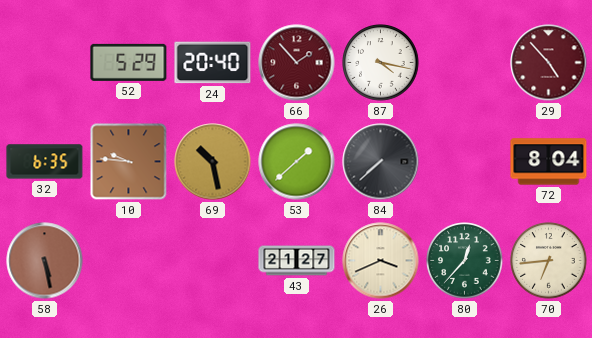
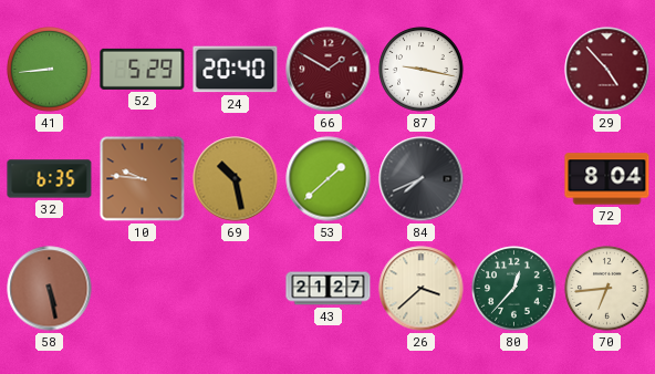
41: none -> 8:44 (50, 70)
66: 1:53 -> 1:50 (329, 70)
87: 4:17 -> 9:17 (422, 70)
84: 7:38 -> 7:41 (422, 179)
26: 3:41 -> 3:38 (422, 289)
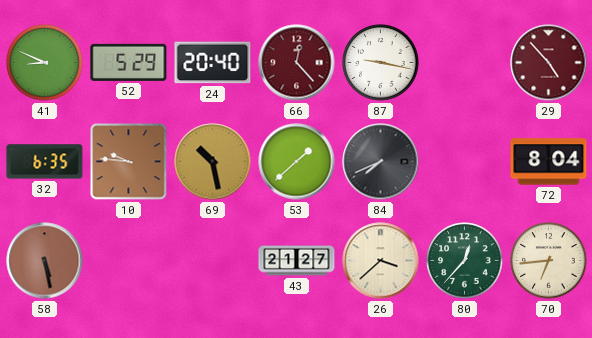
41: 8:44 -> 8:49 (45, 63)
66: 1:50 -> 12:23 (297, 63)
